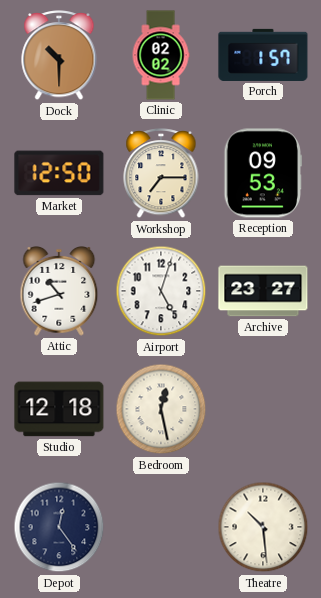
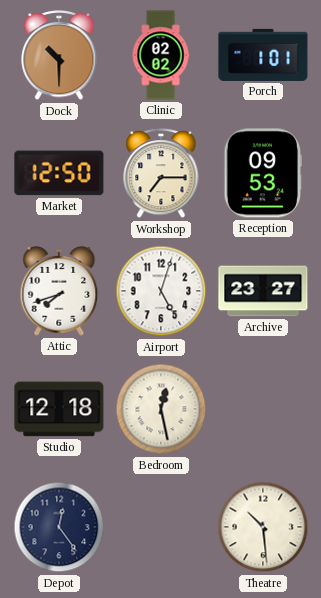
Porch: 1:57 -> 1:01 (263, 55)
Attic: 10:42 -> 7:42 (59, 292)
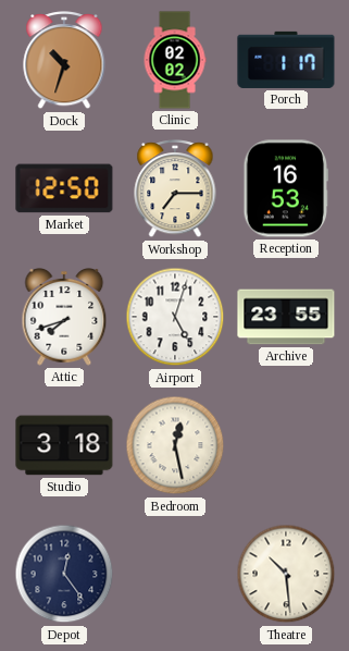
Dock: 10:30 -> 10:33 (64, 61)
Porch: 1:01 -> 1:17 (286, 60)
Reception: 09:53 -> 16:53 (285, 188)
Archive: 23:27 -> 23:55 (286, 317)
Studio: 12:18 -> 3:18 (64, 445)
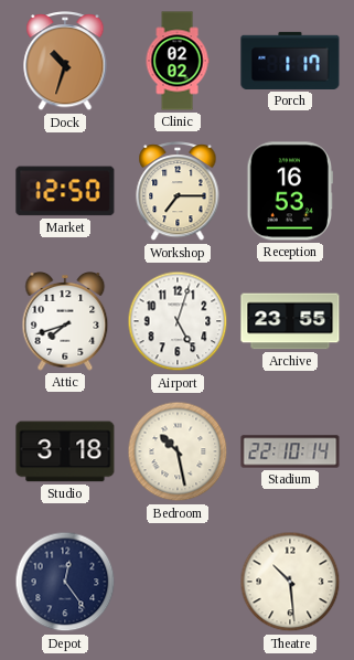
Bedroom: 12:28 -> 10:28 (178, 451)
Stadium: none -> 22:10 (290, 451)
